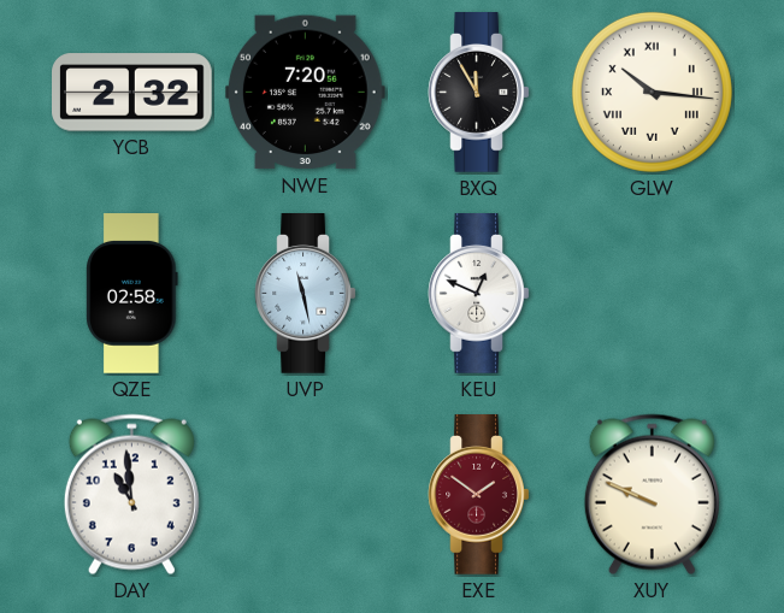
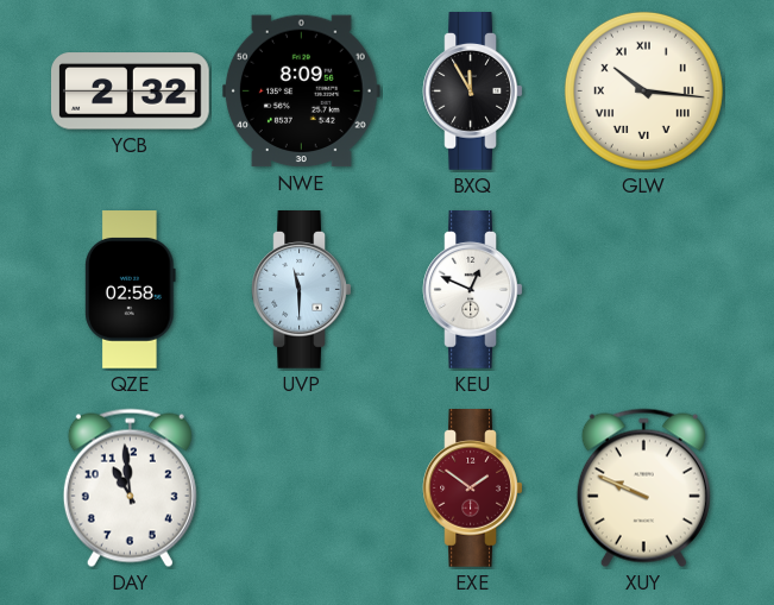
NWE: 7:20 -> 8:09 (301, 92)
UVP: 11:28 -> 11:30 (302, 290)
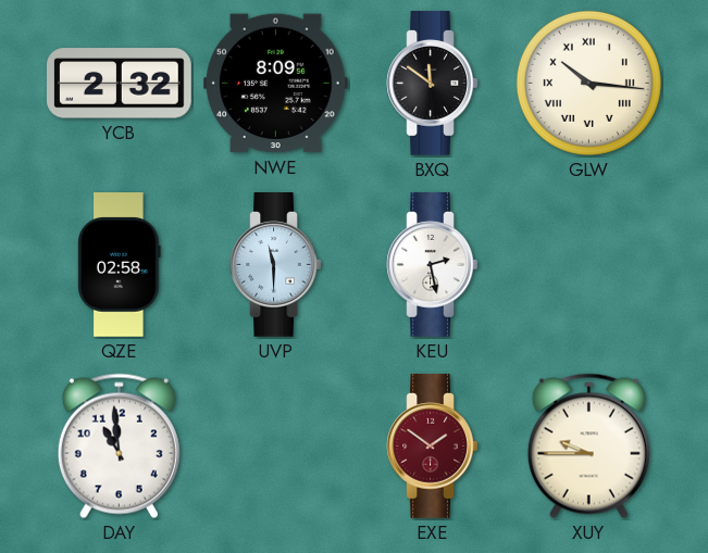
BXQ: 11:55 -> 11:51 (433, 84)
KEU: 12:49 -> 2:28 (433, 265)
XUY: 9:49 -> 9:45 (588, 447)
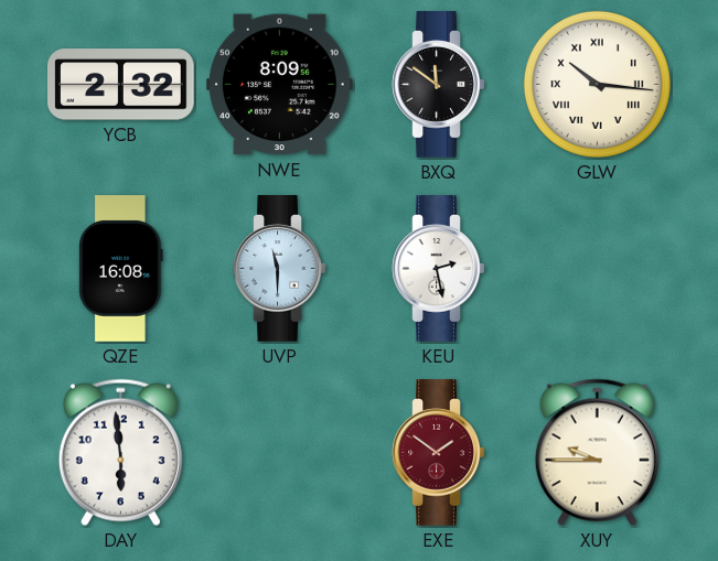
QZE: 02:58 -> 16:08 (121, 269)
DAY: 10:59 -> 5:59 (120, 453)
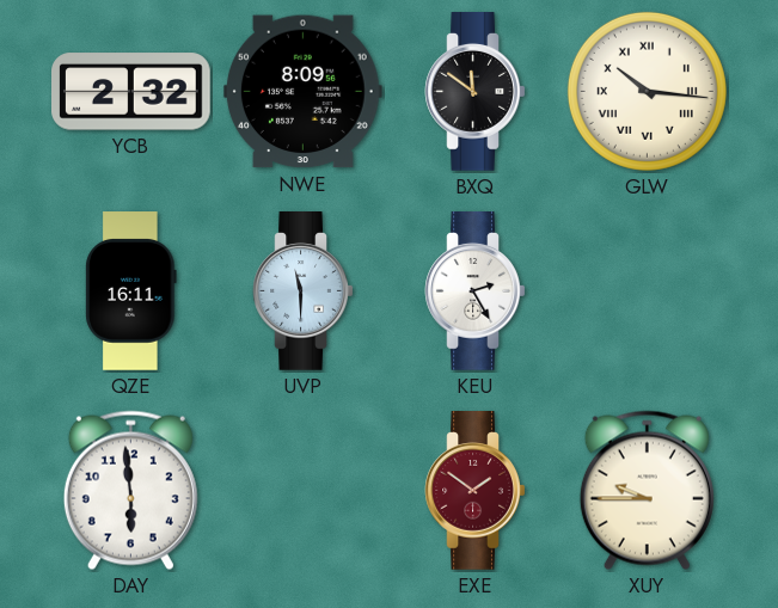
QZE: 16:08 -> 16:11 (131, 291)
KEU: 2:28 -> 2:25 (476, 291)
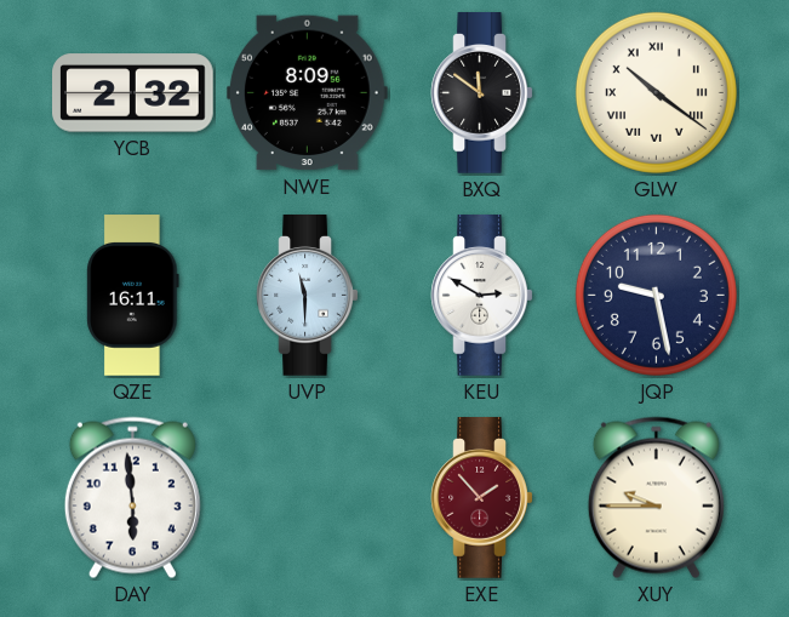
GLW: 10:16 -> 10:21 (656, 92)
KEU: 2:25 -> 2:50 (482, 296)
JQP: none -> 9:28 (656, 295)
EXE: 1:51 -> 1:53 (482, 498)
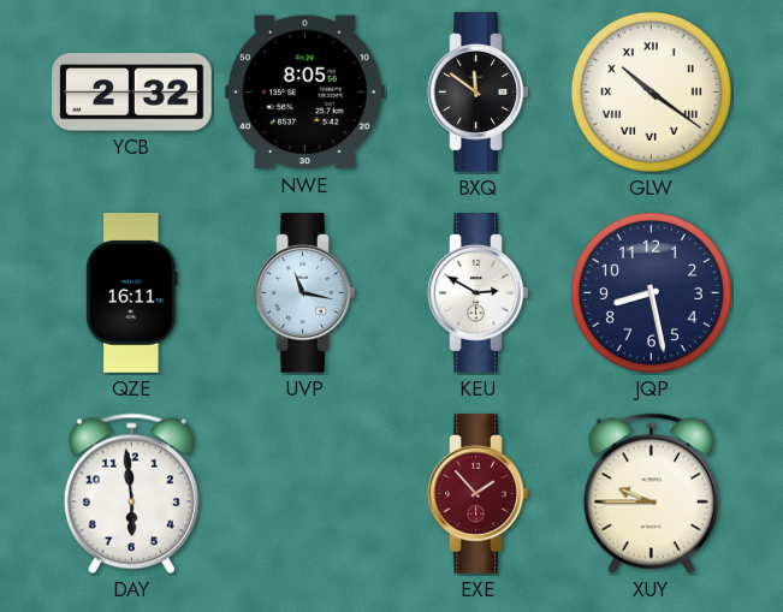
NWE: 8:09 -> 8:05 (304, 93)
UVP: 11:30 -> 11:17 (306, 293)
JQP: 9:28 -> 8:28 (651, 292)
